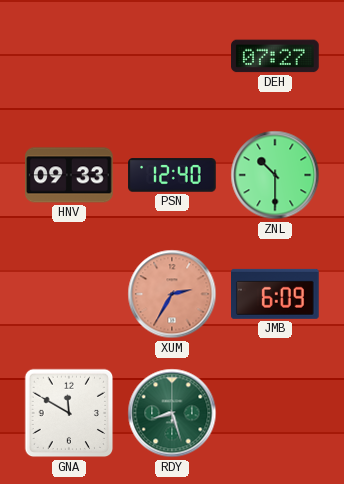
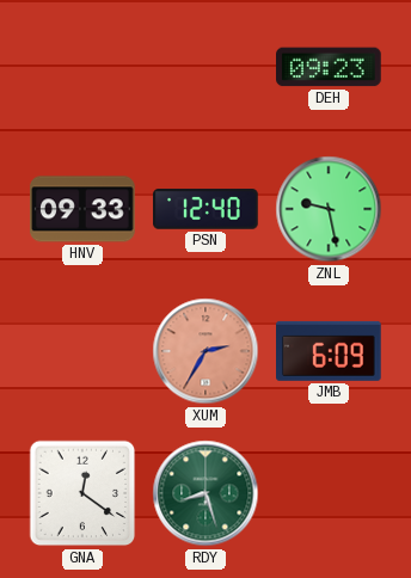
DEH: 07:27 -> 09:23 (330, 67)
ZNL: 10:30 -> 9:28 (329, 209)
GNA: 11:50 -> 12:21 (82, 493)
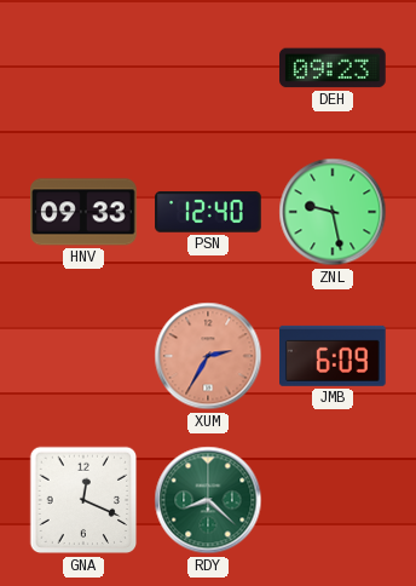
GNA: 12:21 -> 12:19 (83, 500)
RDY: 8:27 -> 8:22 (208, 500)
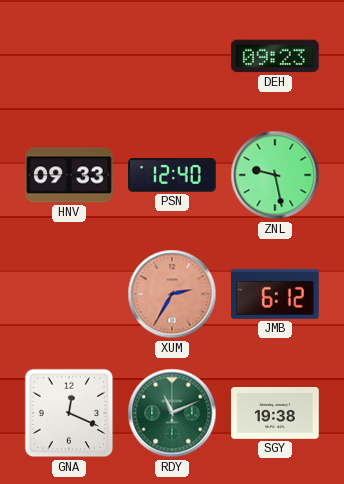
JMB: 6:09 -> 6:12 (276, 294)
RDY: 8:22 -> 11:11 (172, 413)
SGY: none -> 19:38 (275, 414)
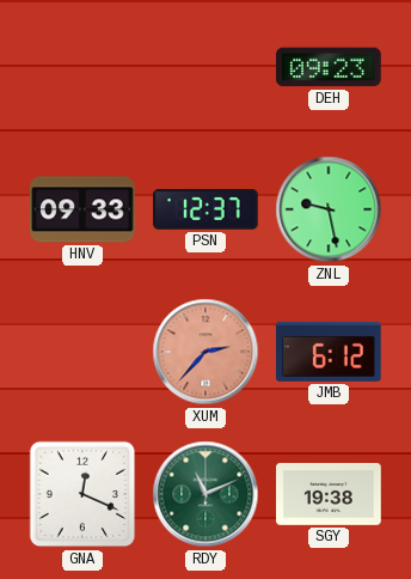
PSN: 12:40 -> 12:37 (205, 209)
XUM: 2:35 -> 2:37 (205, 352)
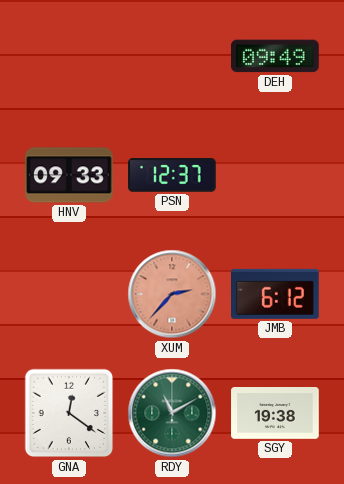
DEH: 09:23 -> 09:49 (276, 56)
ZNL: 9:28 -> none (329, 209)
GNA: 12:19 -> 12:21 (69, 413)
RDY: 11:11 -> 11:10 (172, 413)
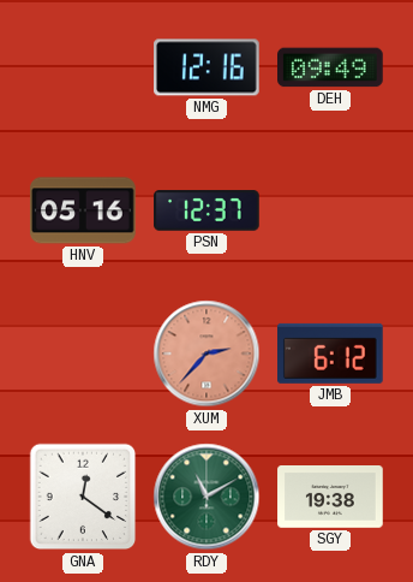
NMG: none -> 12:16 (206, 67)
HNV: 09:33 -> 05:16 (84, 210)
